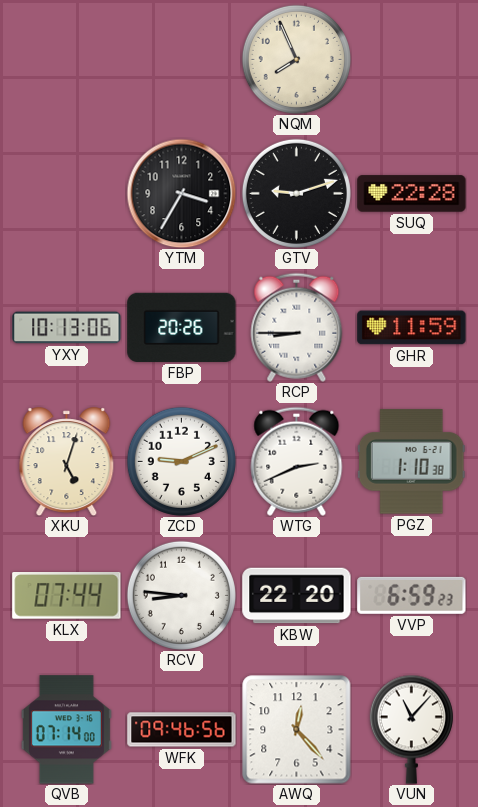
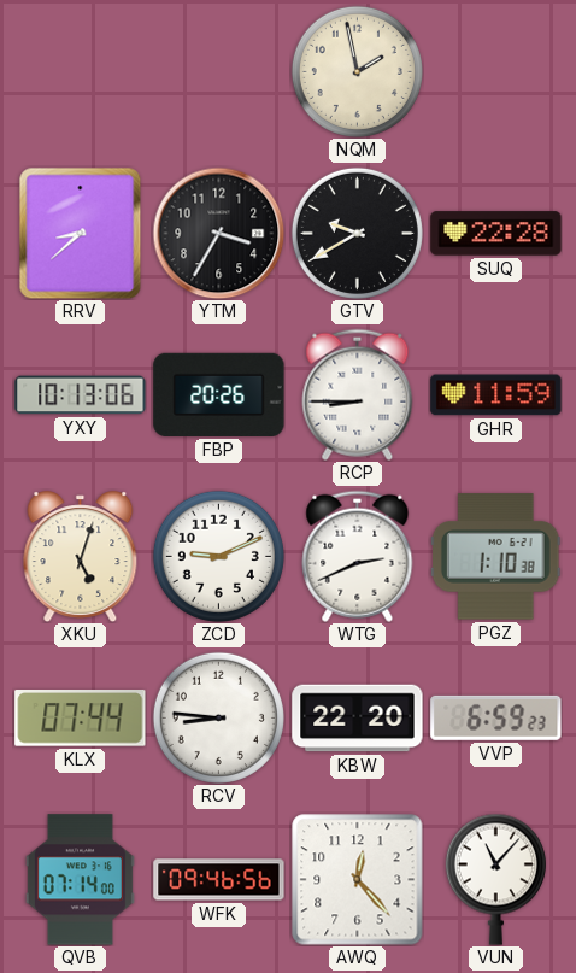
NQM: 7:56 -> 1:58 (357, 71)
RRV: none -> 8:38 (81, 233)
GTV: 9:12 -> 9:40 (357, 233)
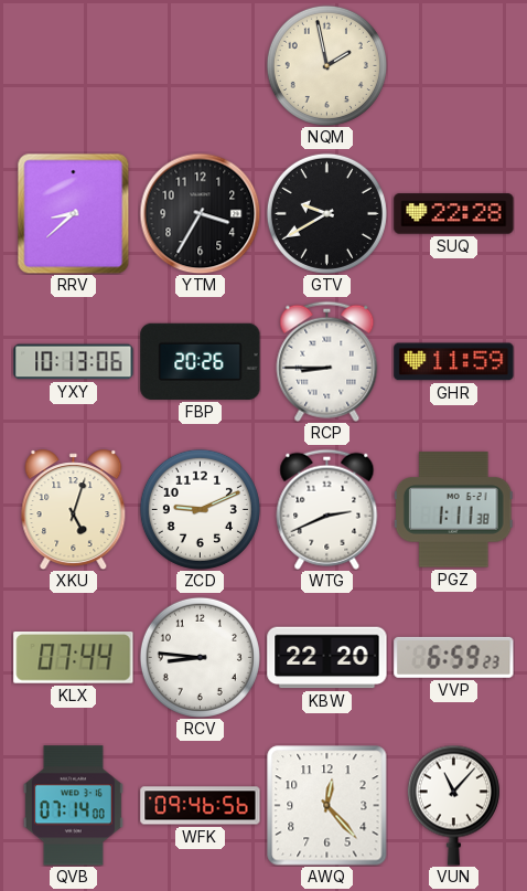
PGZ: 1:10 -> 1:11 (453, 510)
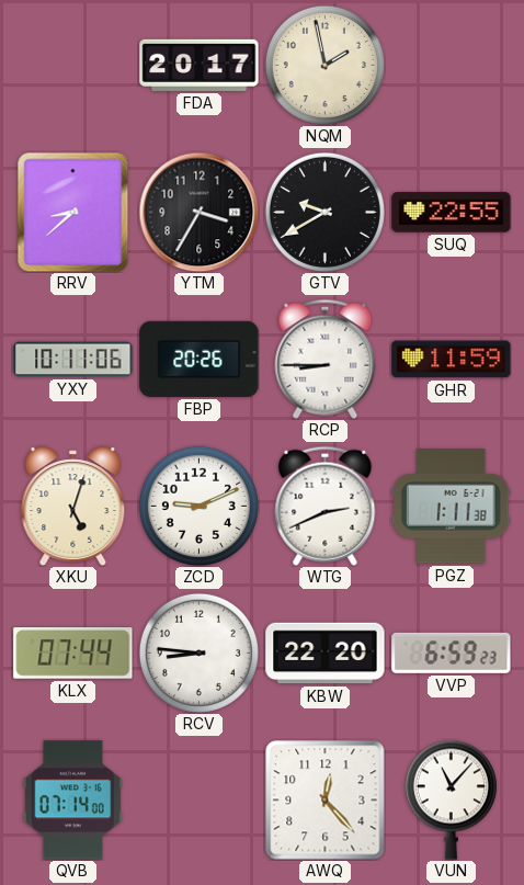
FDA: none -> 20:17 (200, 65)
SUQ: 22:28 -> 22:55 (452, 213)
YXY: 10:13 -> 10:11 (73, 360)
WFK: 09:46 -> none (201, 806)
